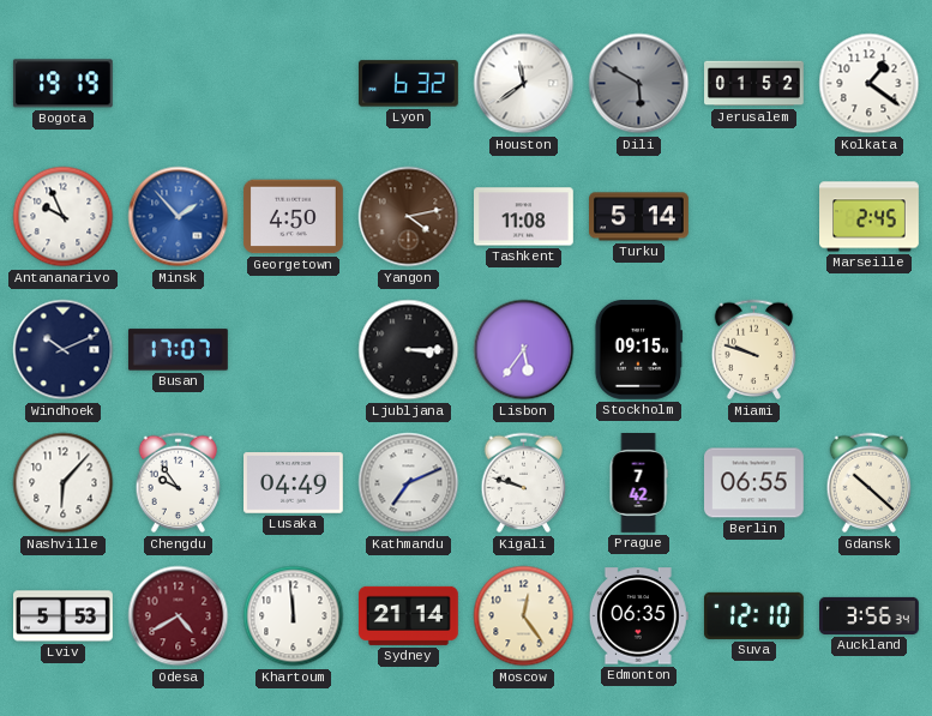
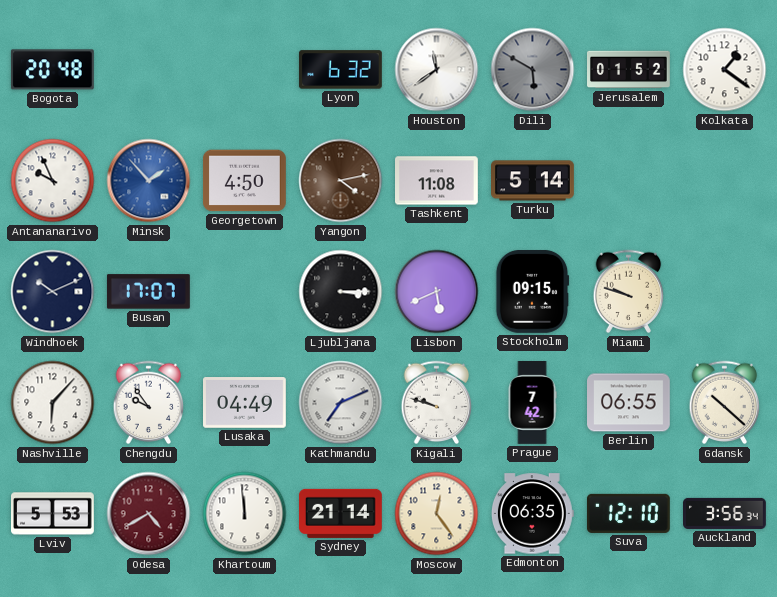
Bogota: 19:19 -> 20:48 (52, 70)
Marseille: 2:45 -> none (870, 217)
Lisbon: 5:36 -> 5:41 (437, 292)
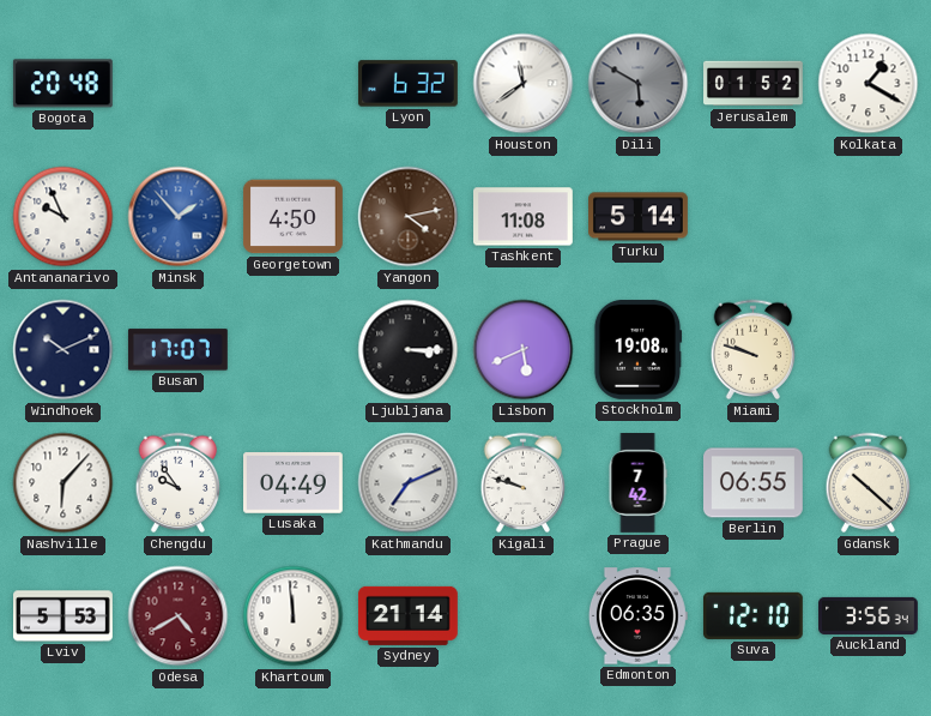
Kolkata: 1:21 -> 1:20 (869, 84)
Stockholm: 09:15 -> 19:08 (637, 350)
Moscow: 12:24 -> none (437, 514)
